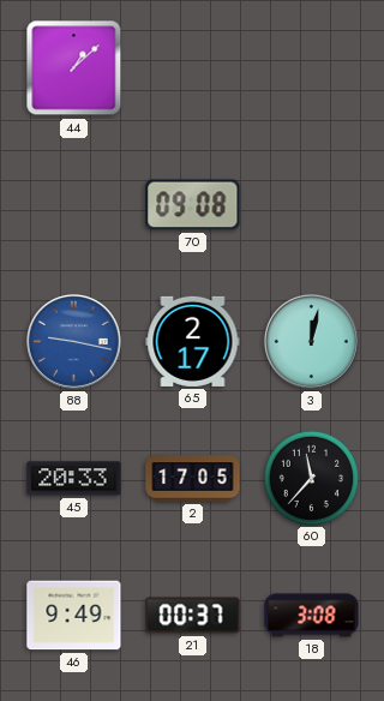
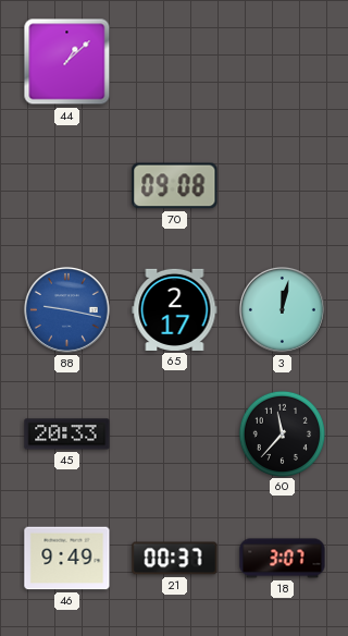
2: 17:05 -> none (193, 479)
18: 3:08 -> 3:07 (283, 559)
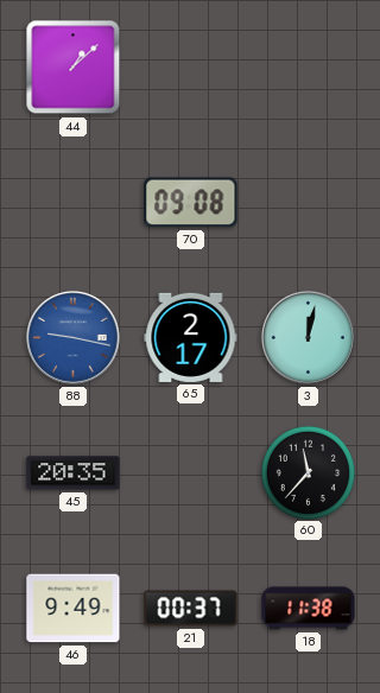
45: 20:33 -> 20:35 (74, 473)
18: 3:07 -> 11:38 (309, 609)
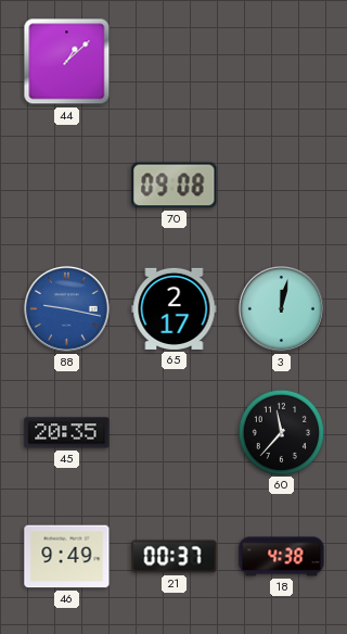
18: 11:38 -> 4:38 (282, 557)
